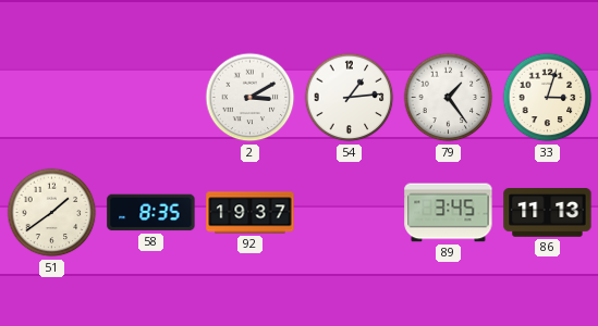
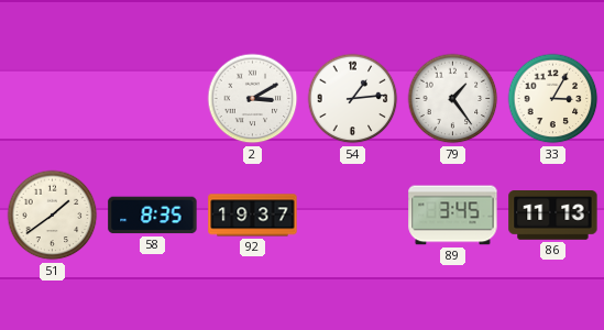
33: 3:03 -> 3:05 (553, 99)
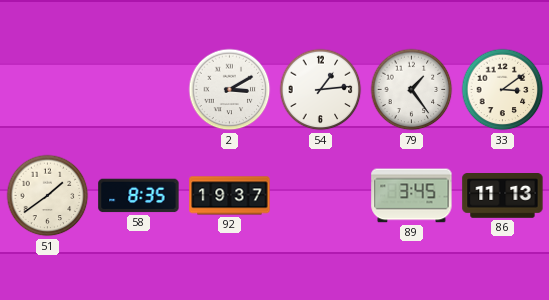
33: 3:05 -> 3:09 (503, 90)
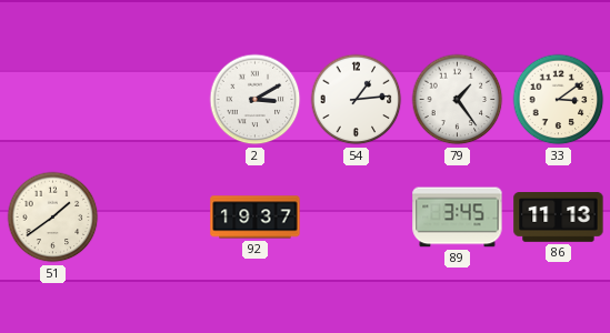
58: 8:35 -> none (139, 196)
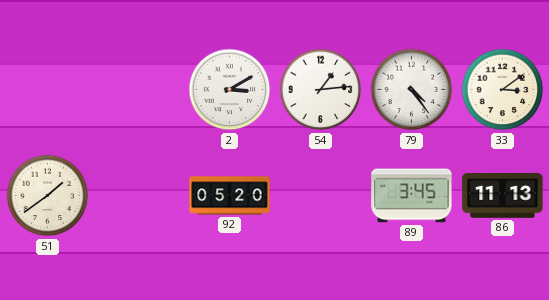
79: 1:24 -> 4:24 (412, 90)
92: 19:37 -> 05:20 (230, 196)
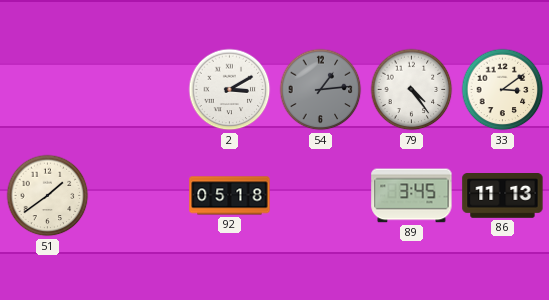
54 dial: white -> grey (321, 90)
92: 05:20 -> 05:18 (230, 196)
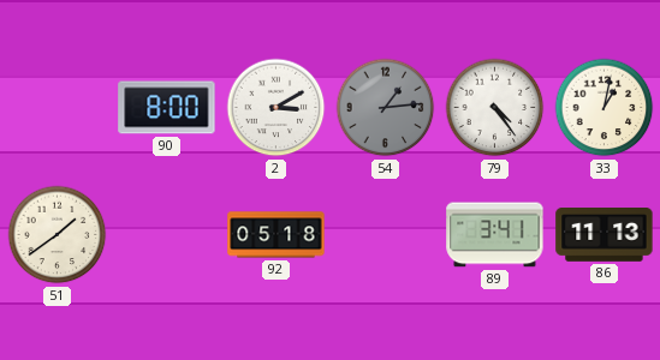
90: none -> 8:00 (167, 108)
33: 3:09 -> 1:02 (605, 108)
89: 3:45 -> 3:41 (495, 235)
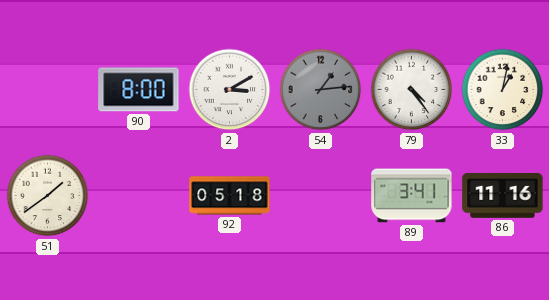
86: 11:13 -> 11:16 (503, 196)
